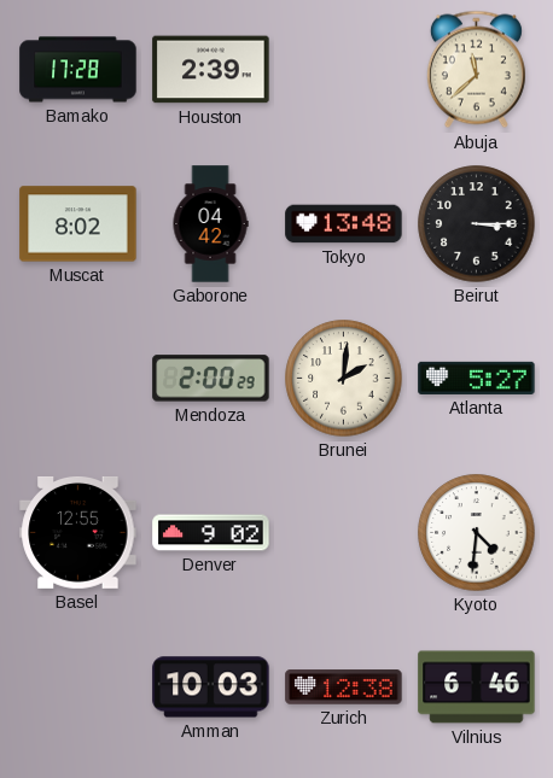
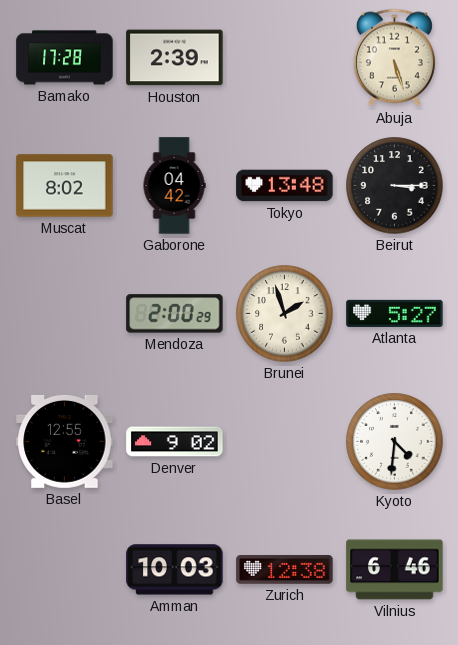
Abuja: 11:38 -> 5:27 (394, 58)
Brunei: 2:01 -> 1:57 (285, 314)
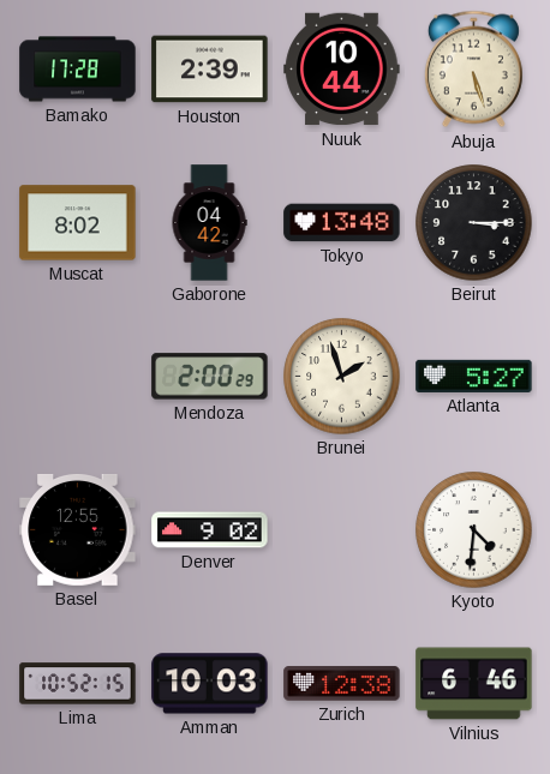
Nuuk: none -> 10:44 (342, 70)
Lima: none -> 10:52 (78, 684)
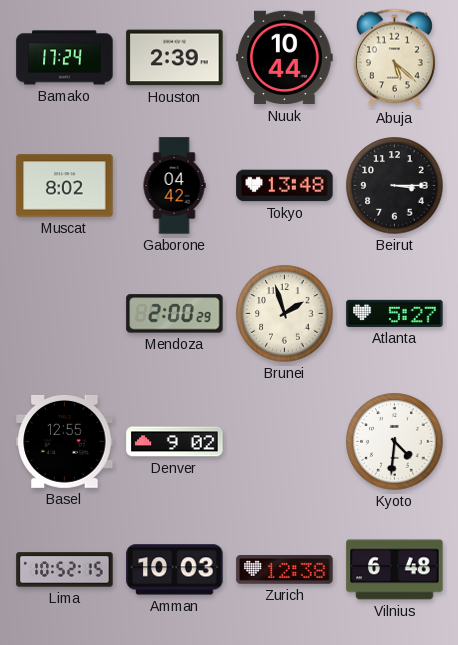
Bamako: 17:28 -> 17:24 (65, 58)
Abuja: 5:27 -> 5:22 (394, 58)
Vilnius: 6:46 -> 6:48 (395, 570)
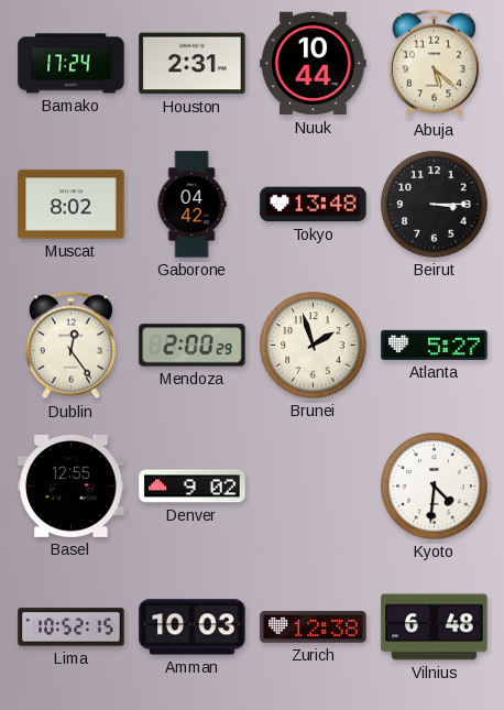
Houston: 2:39 -> 2:31 (193, 64)
Dublin: none -> 12:24 (70, 346)
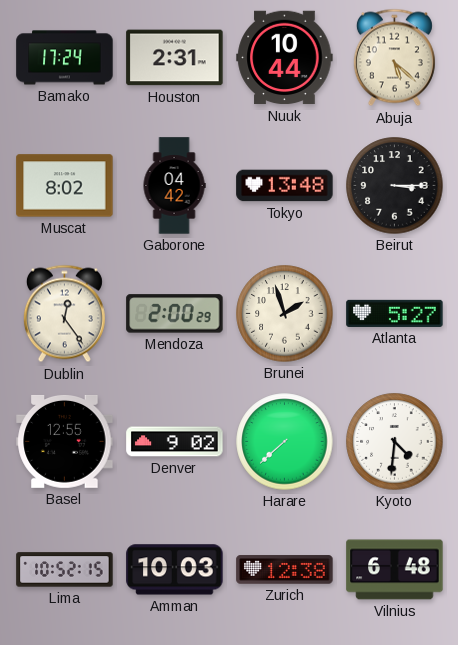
Harare: none -> 7:38 (285, 442)
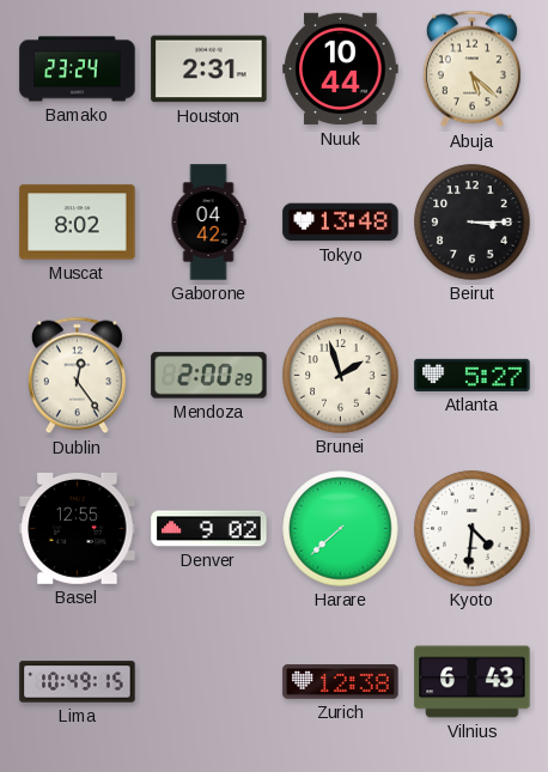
Bamako: 17:24 -> 23:24 (78, 69)
Lima: 10:52 -> 10:49 (78, 682)
Amman: 10:03 -> none (175, 570)
Vilnius: 6:48 -> 6:43 (473, 682)
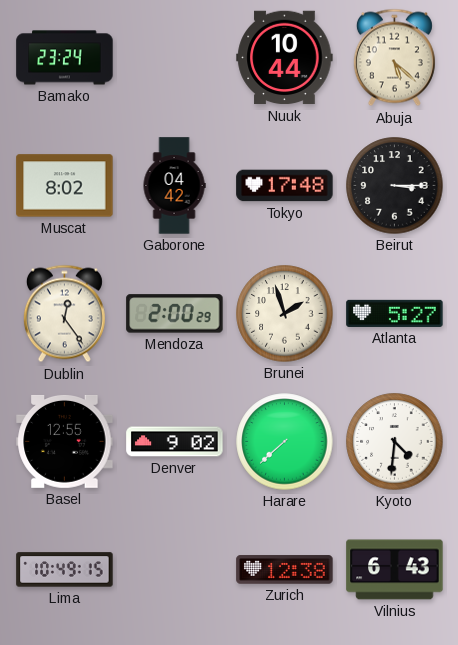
Houston: 2:31 -> none (209, 69)
Tokyo: 13:48 -> 17:48 (285, 186)
